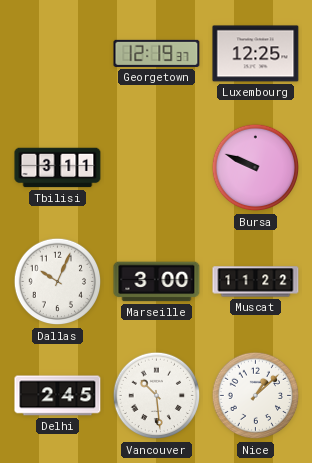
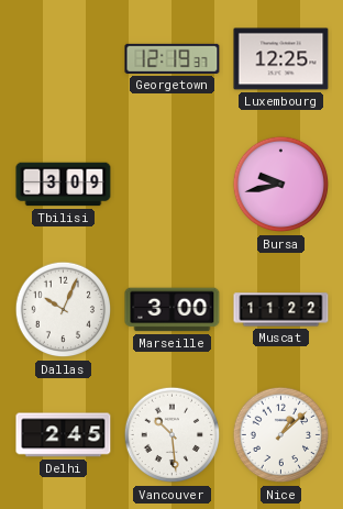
Tbilisi: 3:11 -> 3:09 (64, 185)
Bursa: 9:49 -> 9:43 (281, 185)
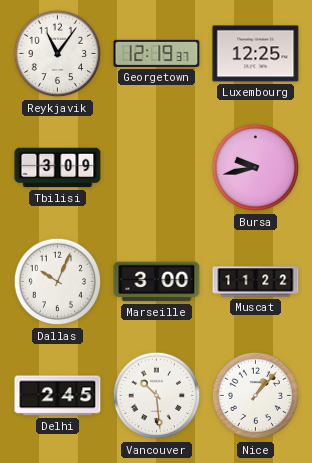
Reykjavik: none -> 11:06 (58, 54)
Nice: 1:08 -> 1:07 (256, 396)
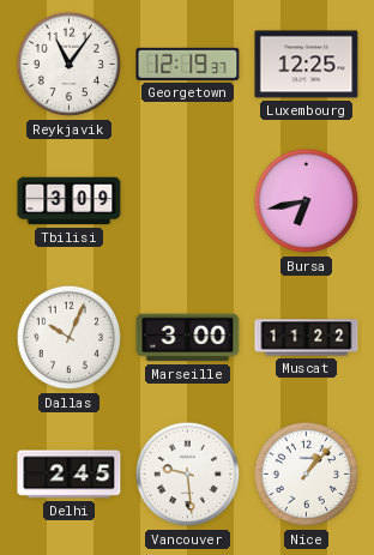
Bursa: 9:43 -> 6:43 (307, 201)
Vancouver: 10:29 -> 9:29 (188, 475)
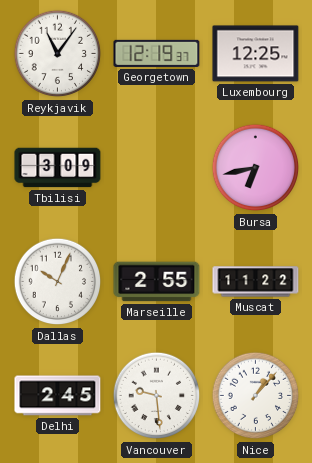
Marseille: 3:00 -> 2:55 (157, 282)
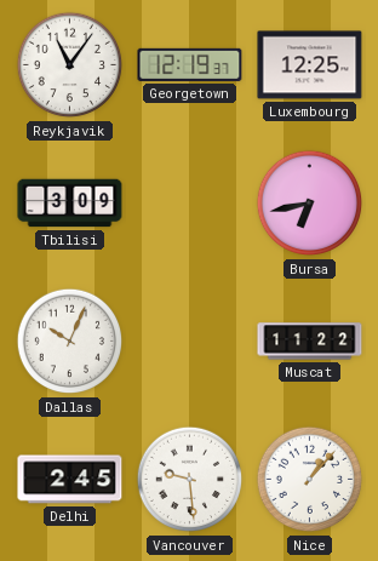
Marseille: 2:55 -> none (157, 282)
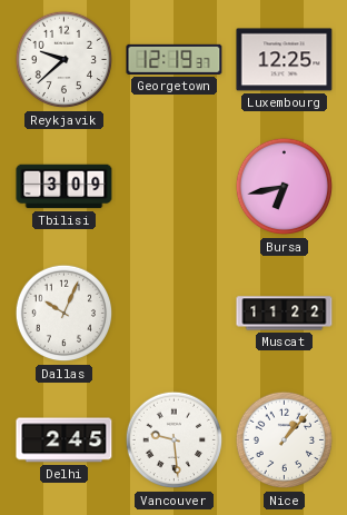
Reykjavik: 11:06 -> 9:38 (65, 60)
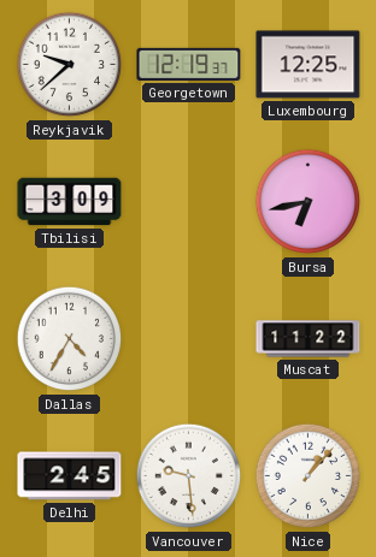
Dallas: 10:04 -> 4:35 (70, 339)
